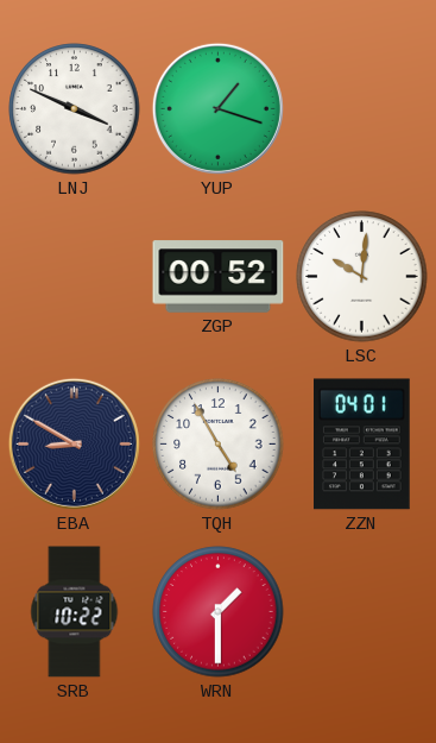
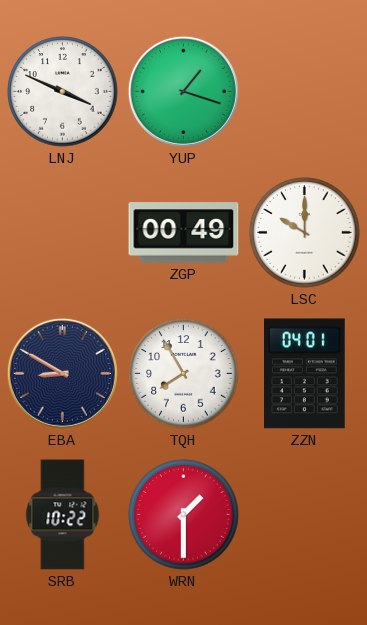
ZGP: 00:52 -> 00:49 (184, 233)
LSC: 10:01 -> 10:00 (305, 233)
TQH: 4:55 -> 7:55 (184, 374)
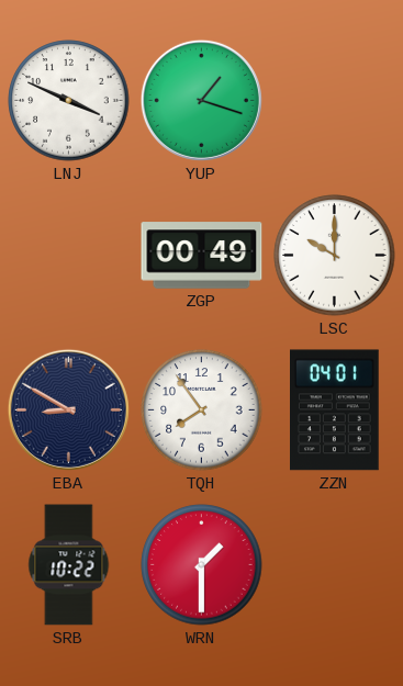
TQH: 7:55 -> 7:54 (202, 411)
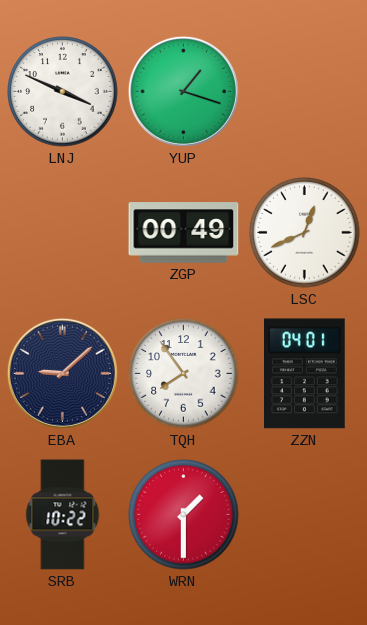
LSC: 10:00 -> 12:41 (305, 233)
EBA: 8:50 -> 9:08 (62, 373)
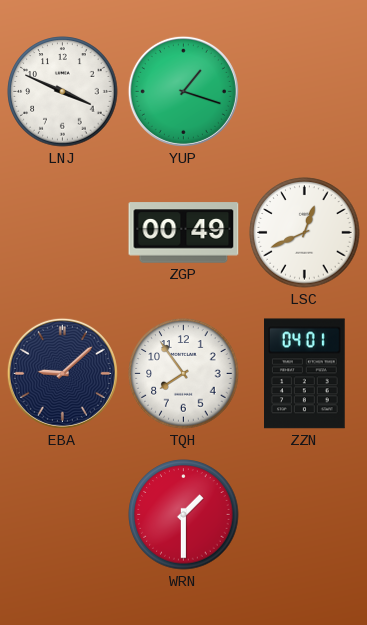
SRB: 10:22 -> none (63, 515)
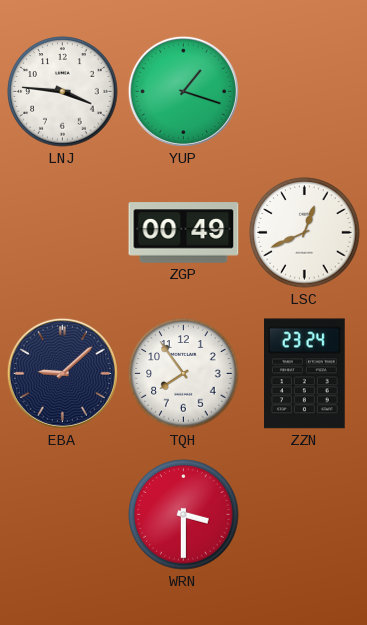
LNJ: 3:49 -> 3:46 (63, 92)
ZZN: 04:01 -> 23:24 (305, 374)
WRN: 1:30 -> 3:30 (184, 515)
